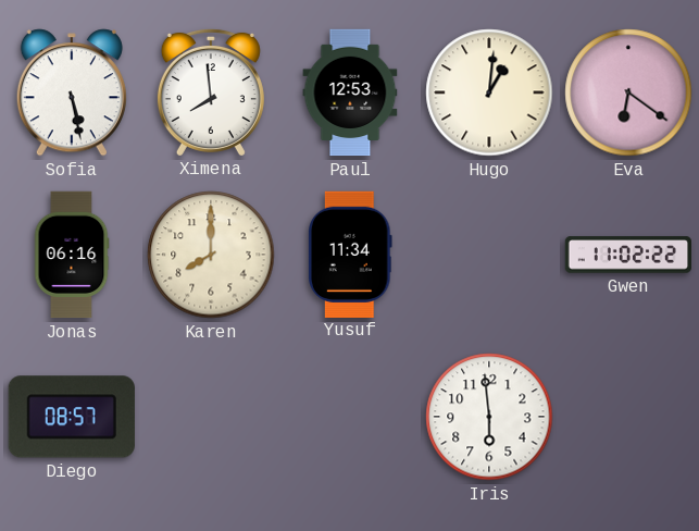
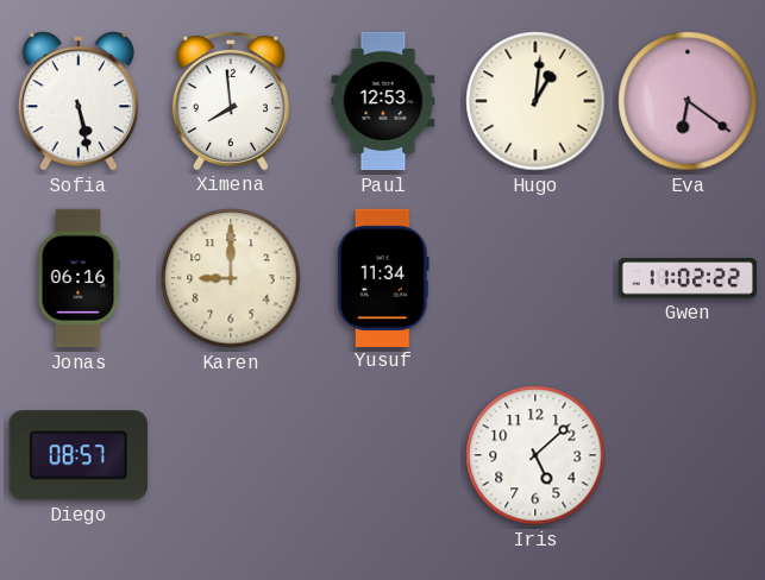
Karen: 8:00 -> 9:00 (231, 278)
Iris: 5:59 -> 5:08 (535, 455)
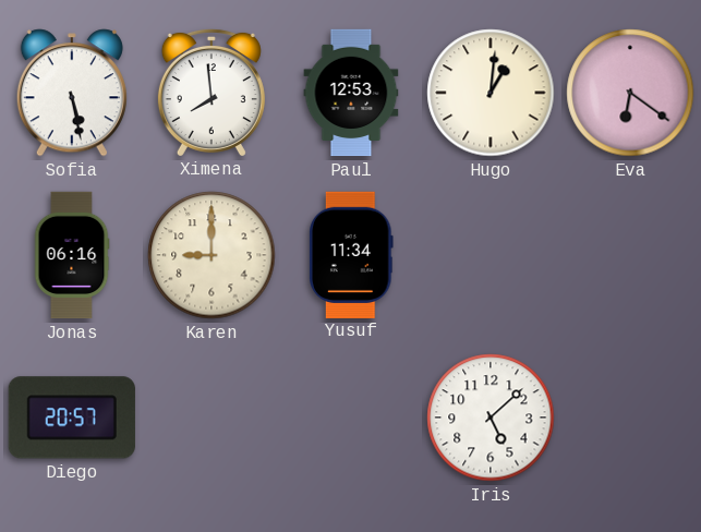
Gwen: 11:02 -> none (686, 278)
Diego: 08:57 -> 20:57 (72, 418)
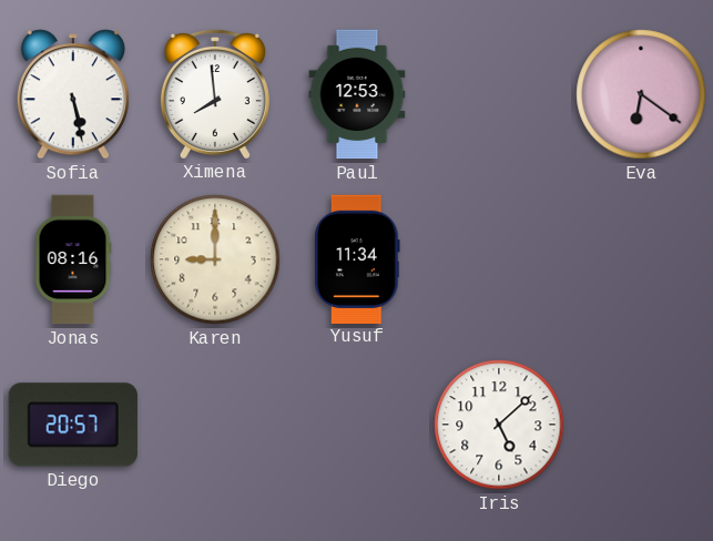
Hugo: 1:01 -> none (491, 93)
Jonas: 06:16 -> 08:16 (73, 259)
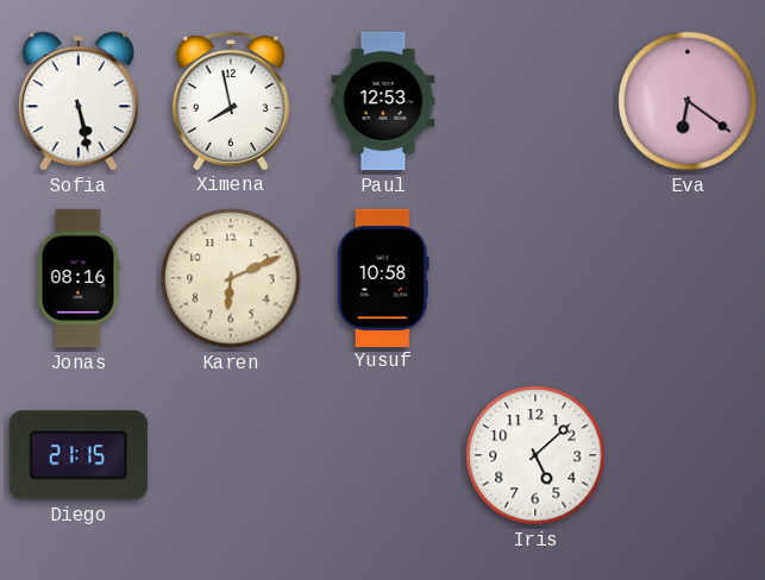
Ximena: 7:59 -> 7:58 (231, 100)
Karen: 9:00 -> 6:11 (231, 278)
Yusuf: 11:34 -> 10:58 (383, 277)
Diego: 20:57 -> 21:15 (79, 455)
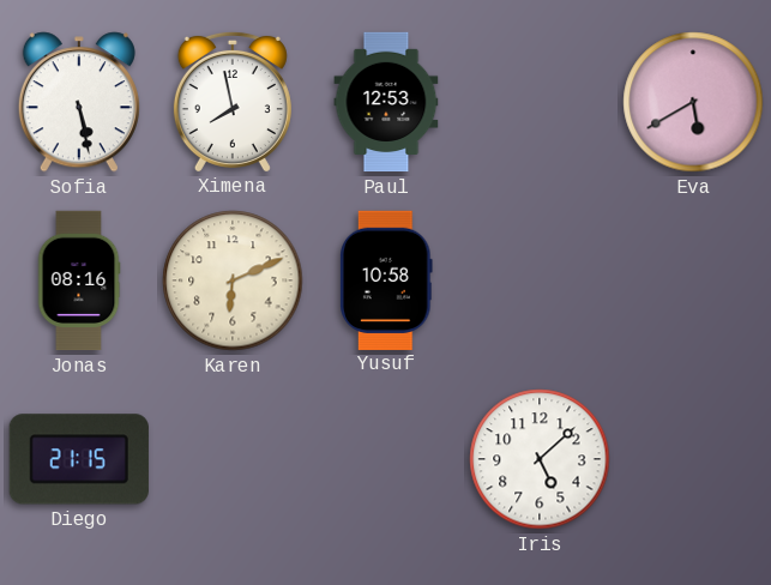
Eva: 6:21 -> 5:40 (693, 102)
